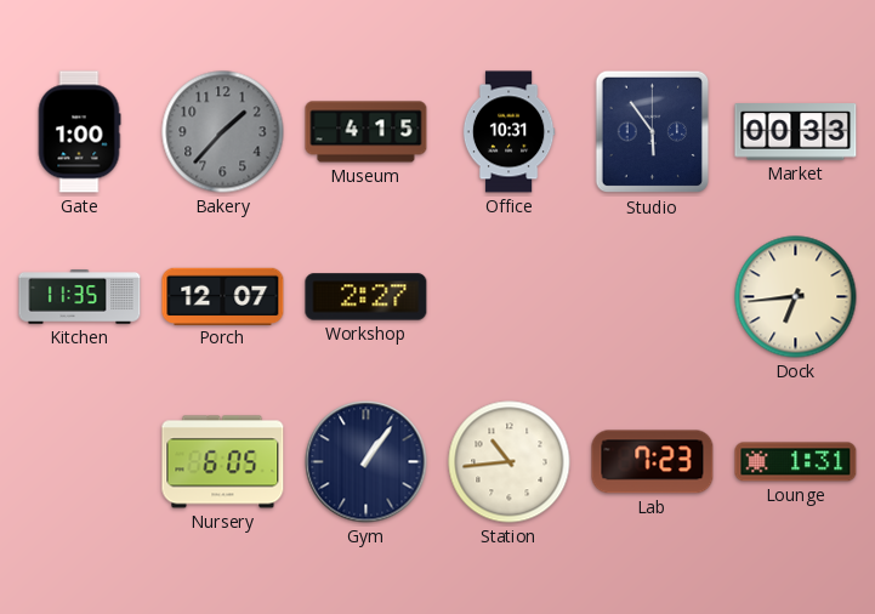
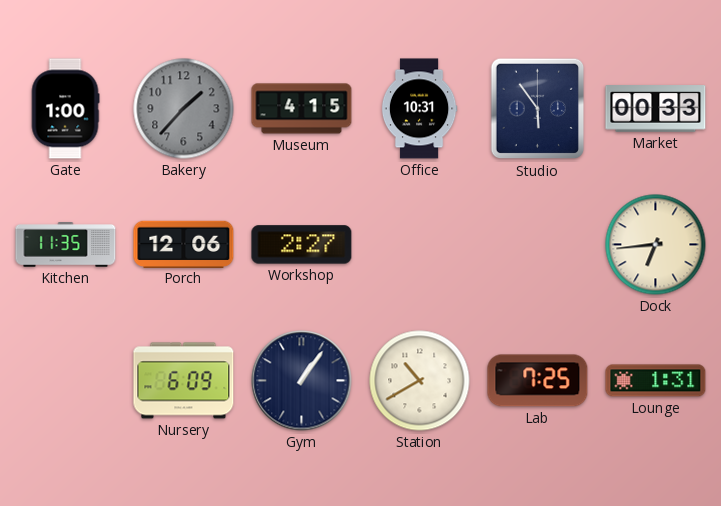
Porch: 12:07 -> 12:06 (184, 244)
Nursery: 6:05 -> 6:09 (184, 381)
Station: 10:44 -> 10:40 (420, 381)
Lab: 7:23 -> 7:25 (538, 381)
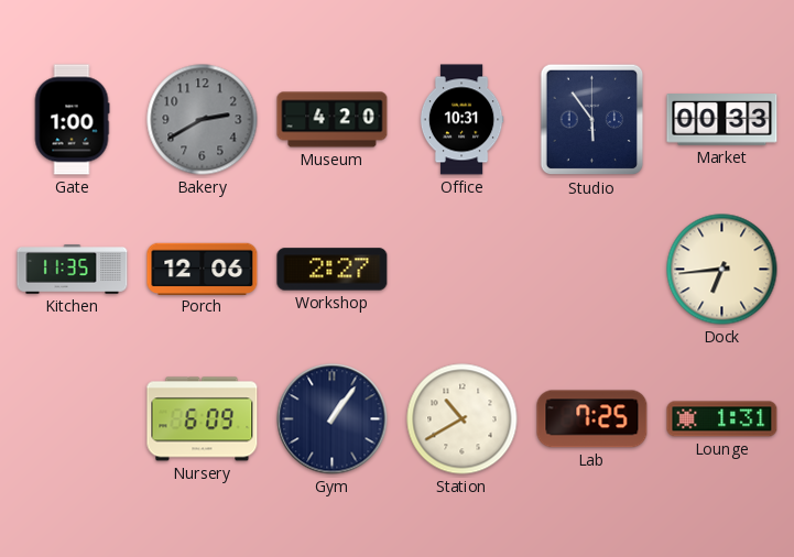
Bakery: 1:37 -> 2:40 (203, 120)
Museum: 4:15 -> 4:20 (333, 120)
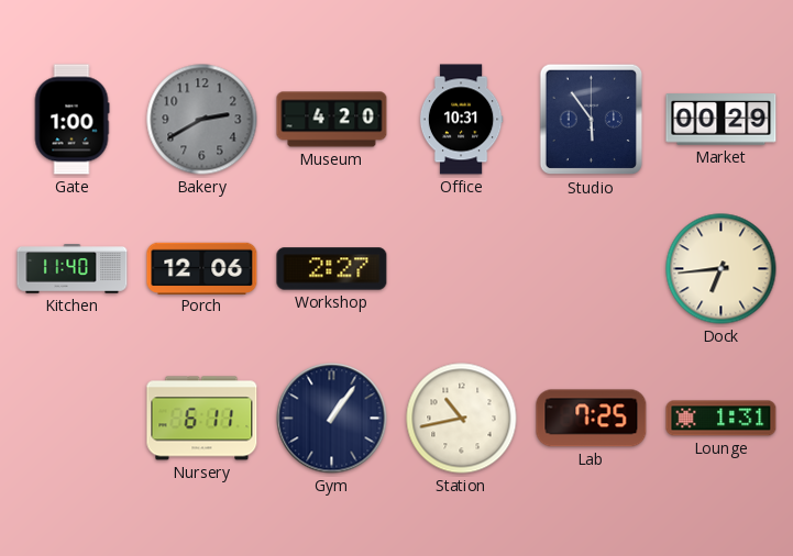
Market: 00:33 -> 00:29 (722, 120)
Kitchen: 11:35 -> 11:40 (73, 269)
Nursery: 6:09 -> 6:11 (202, 419)
Station: 10:40 -> 10:43 (462, 419)
